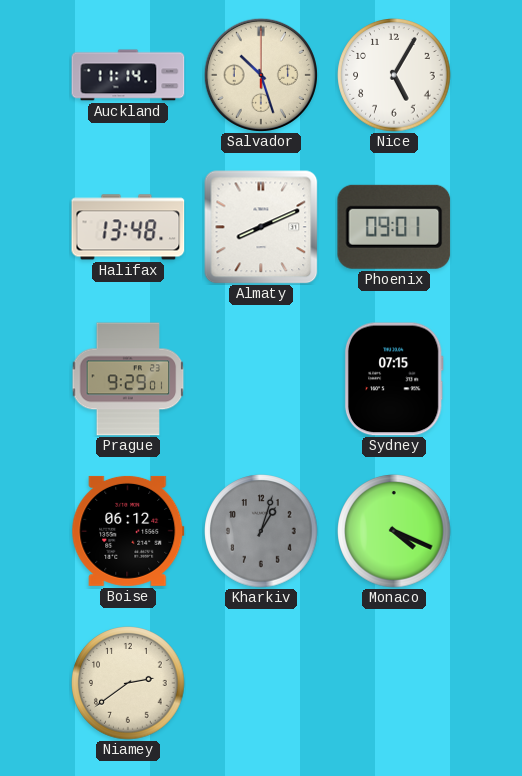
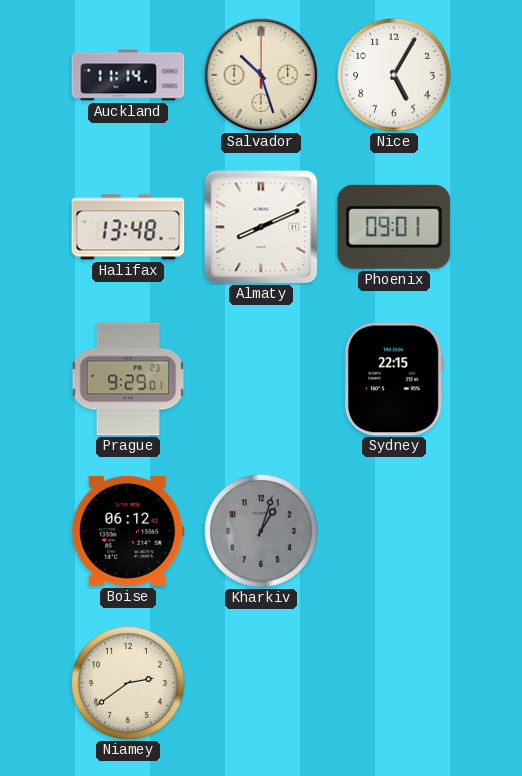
Sydney: 07:15 -> 22:15 (394, 379)
Monaco: 4:19 -> none (394, 531)
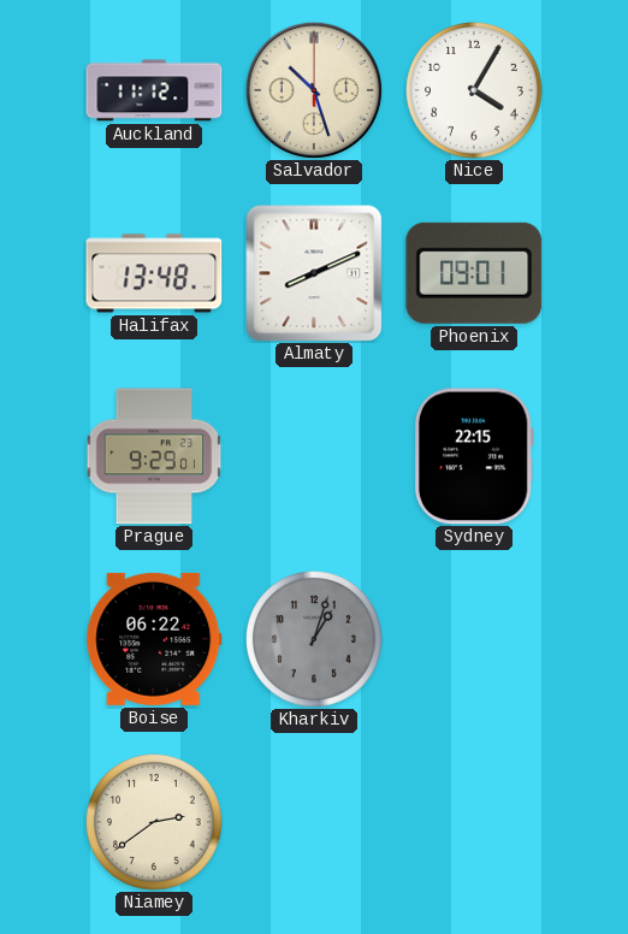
Auckland: 11:14 -> 11:12 (154, 90)
Nice: 5:05 -> 4:05 (474, 90)
Boise: 06:12 -> 06:22 (154, 639)
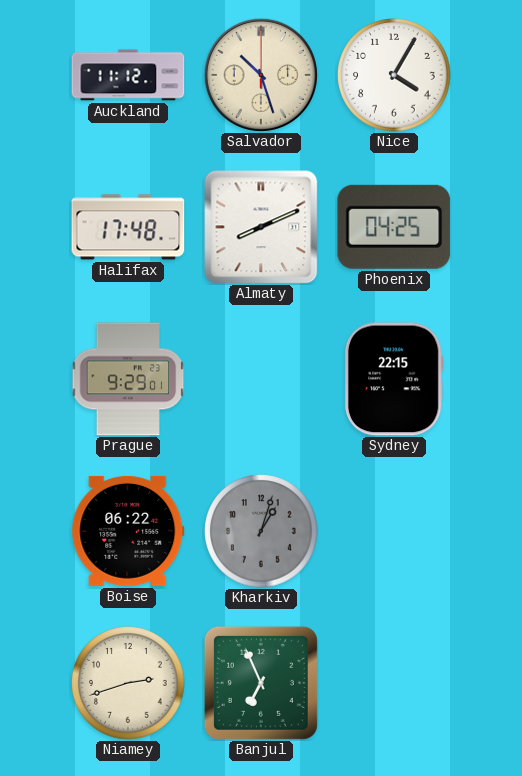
Halifax: 13:48 -> 17:48 (128, 227)
Phoenix: 09:01 -> 04:25 (394, 227)
Niamey: 2:39 -> 2:42 (128, 683)
Banjul: none -> 6:56 (261, 683)
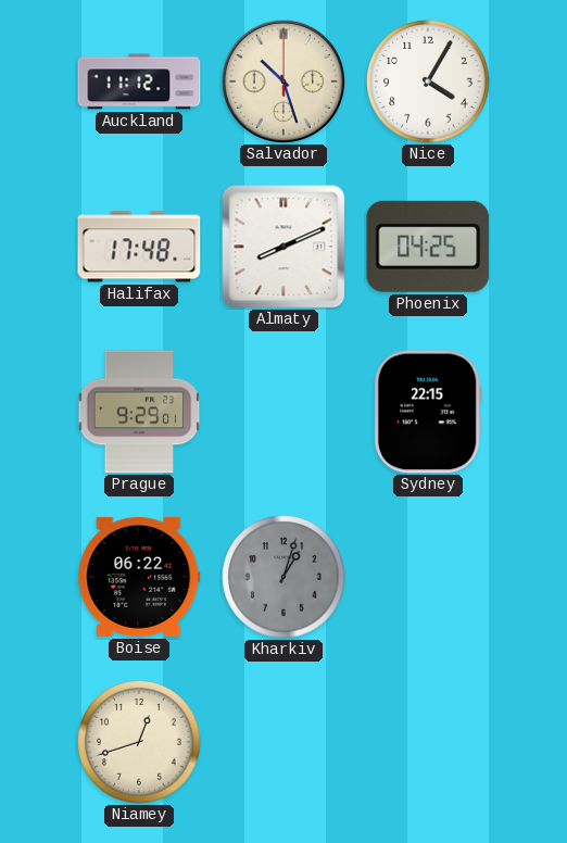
Niamey: 2:42 -> 12:42 (139, 742)
Banjul: 6:56 -> none (261, 683)
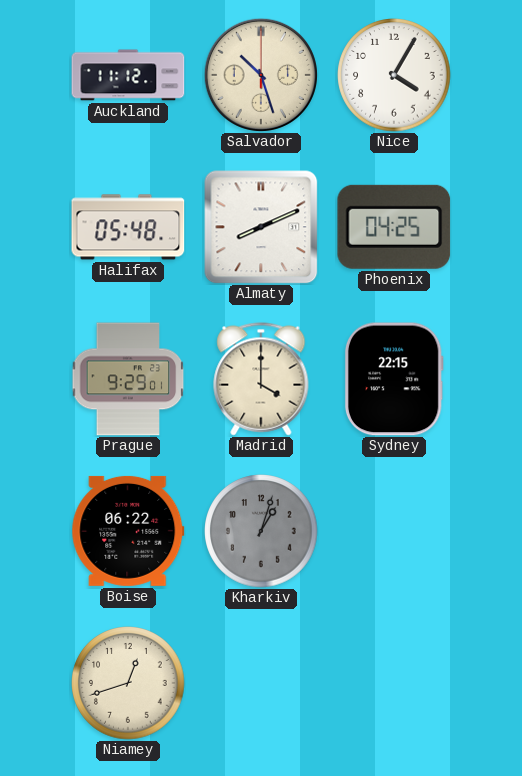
Halifax: 17:48 -> 05:48 (128, 227)
Madrid: none -> 4:00 (261, 379)
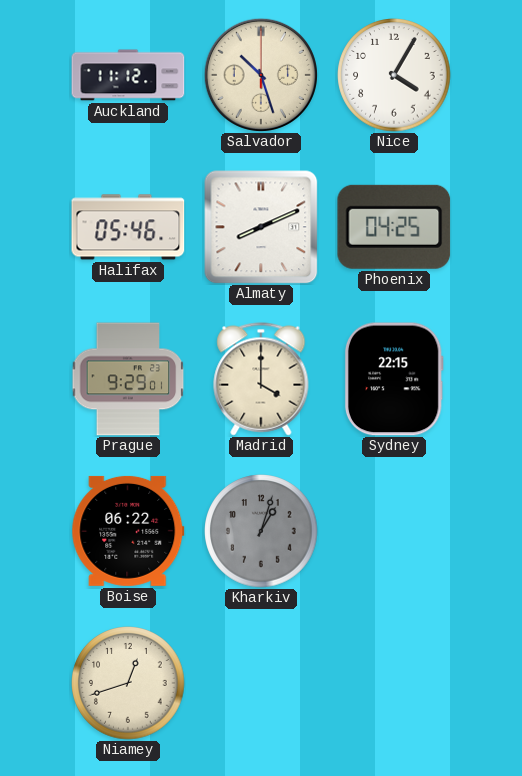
Halifax: 05:48 -> 05:46 (128, 227)
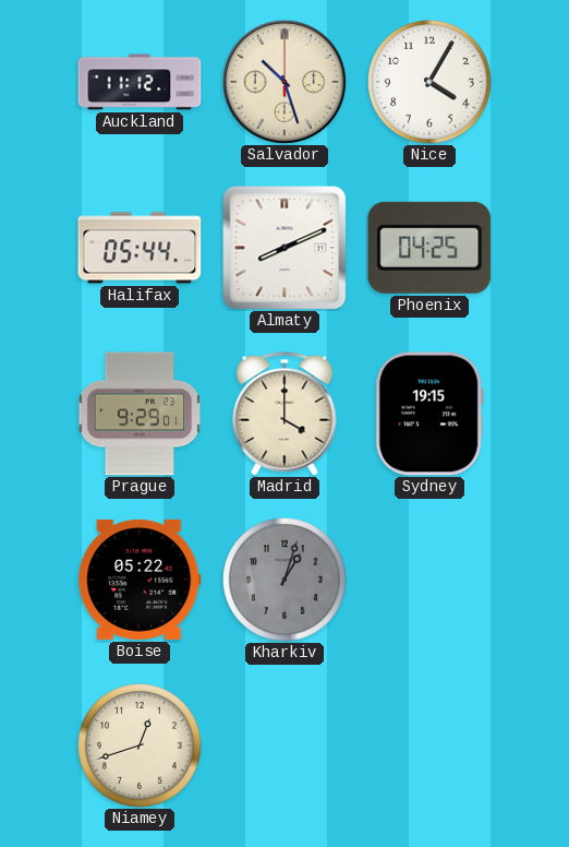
Halifax: 05:46 -> 05:44 (140, 248)
Sydney: 22:15 -> 19:15 (429, 414)
Boise: 06:22 -> 05:22 (140, 580)
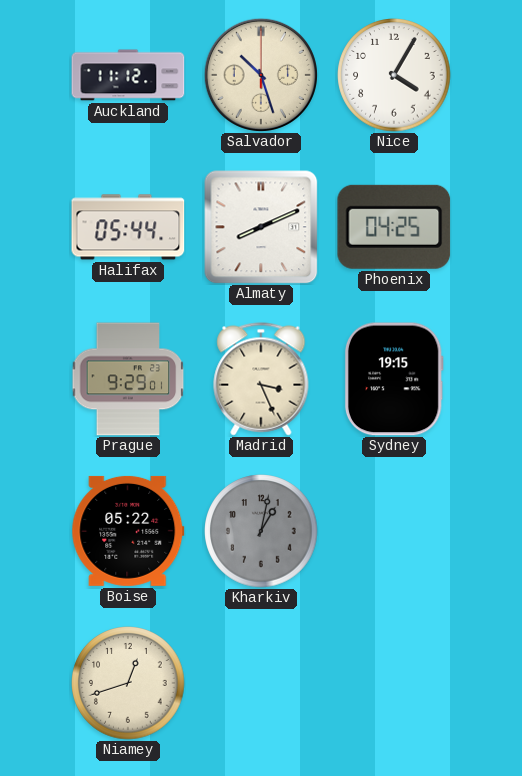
Madrid: 4:00 -> 3:26 (261, 379)
Kharkiv: 1:03 -> 1:02 (261, 531)
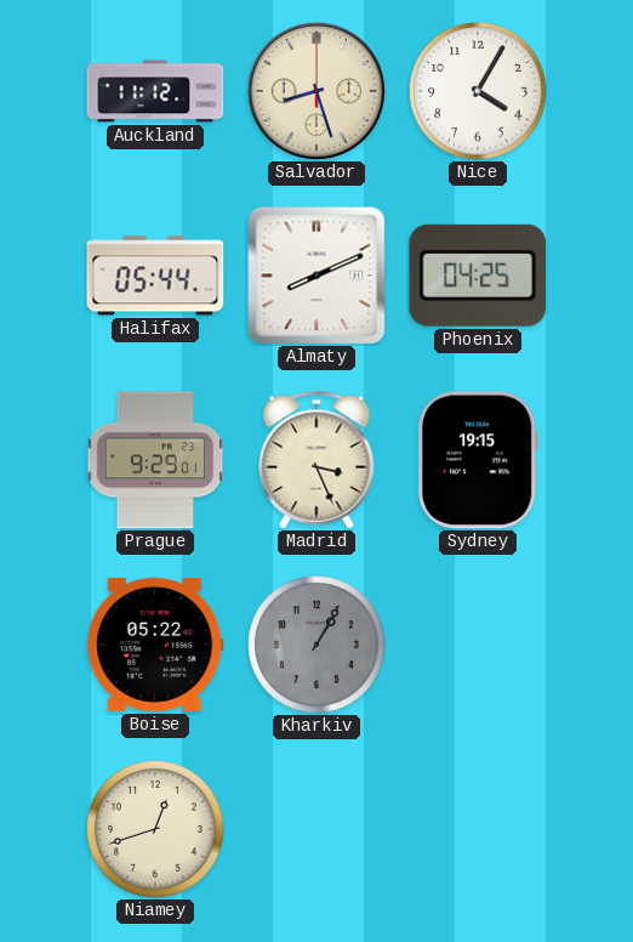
Salvador: 10:27 -> 8:27 (316, 91)
Kharkiv: 1:02 -> 1:05 (316, 645)
